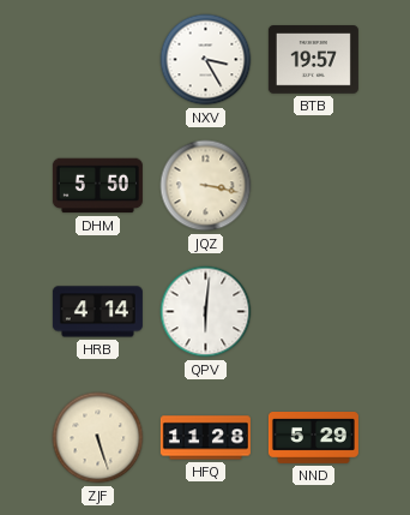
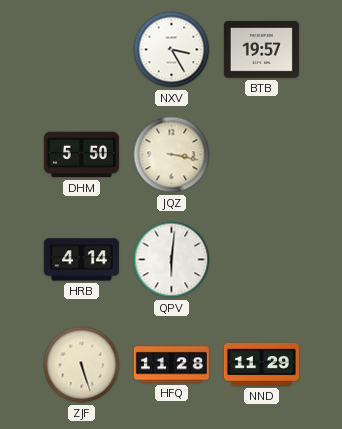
NND: 5:29 -> 11:29 (261, 365)
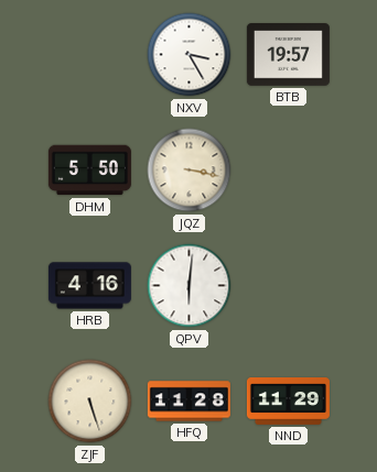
HRB: 4:14 -> 4:16 (89, 286)
